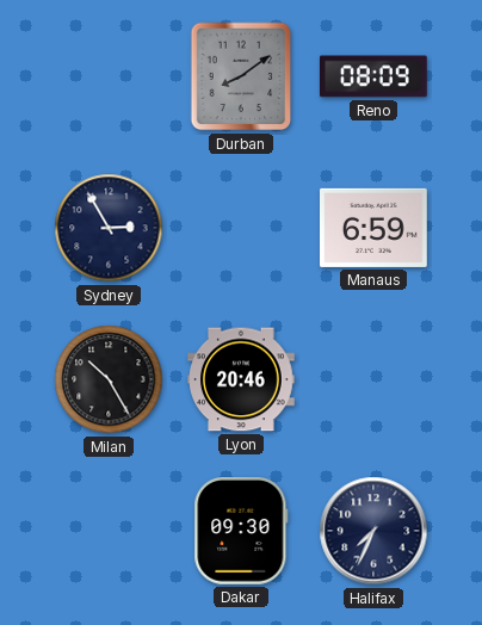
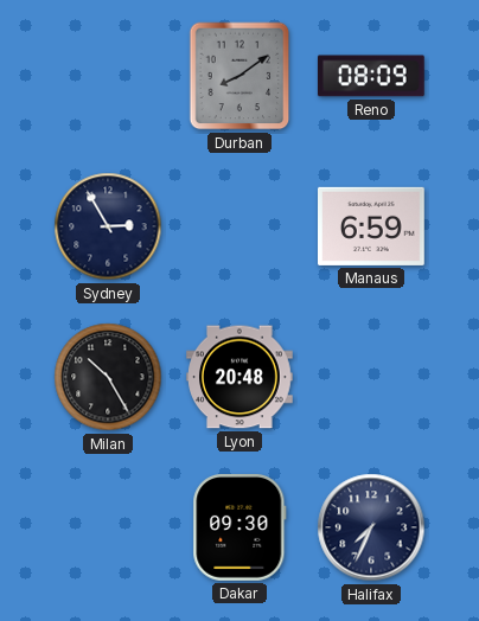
Lyon: 20:46 -> 20:48 (241, 377)
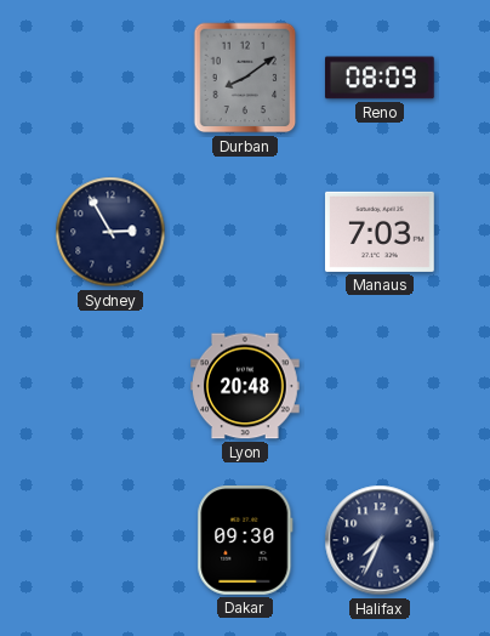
Manaus: 6:59 -> 7:03 (381, 232)
Milan: 10:25 -> none (108, 377)
